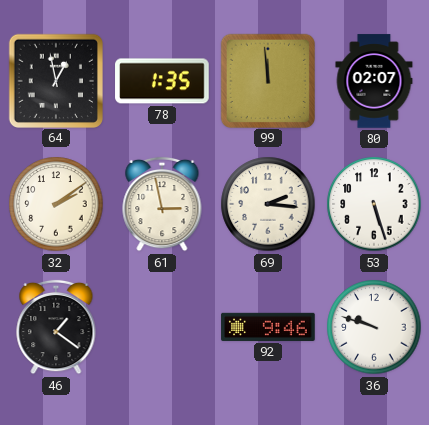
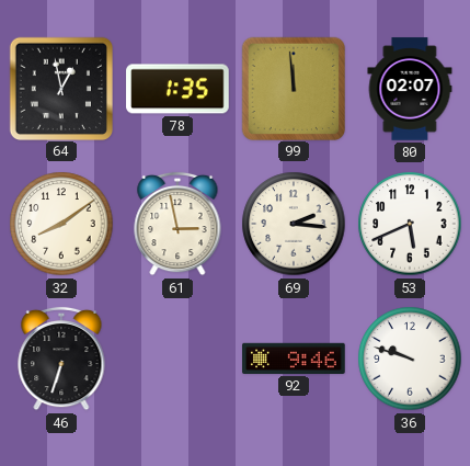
32: 2:09 -> 8:09 (61, 224)
53: 5:27 -> 5:41 (410, 224)
46: 1:21 -> 6:33 (61, 359)
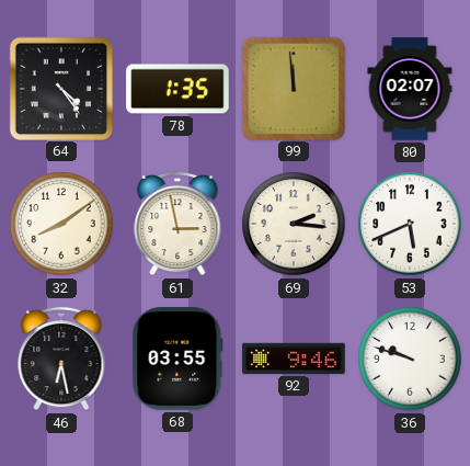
64: 12:58 -> 4:24 (60, 88)
46: 6:33 -> 6:28 (61, 359)
68: none -> 03:55 (177, 359)
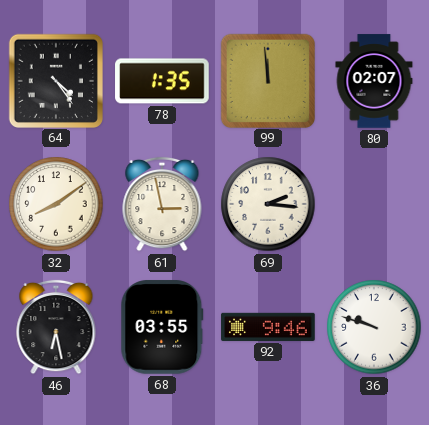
53: 5:41 -> none (410, 224)
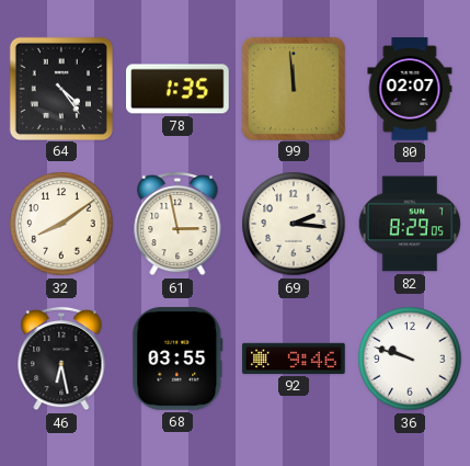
82: none -> 8:29 (409, 224)
